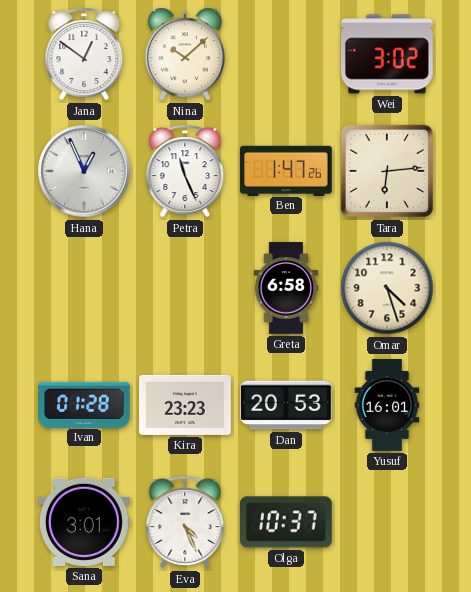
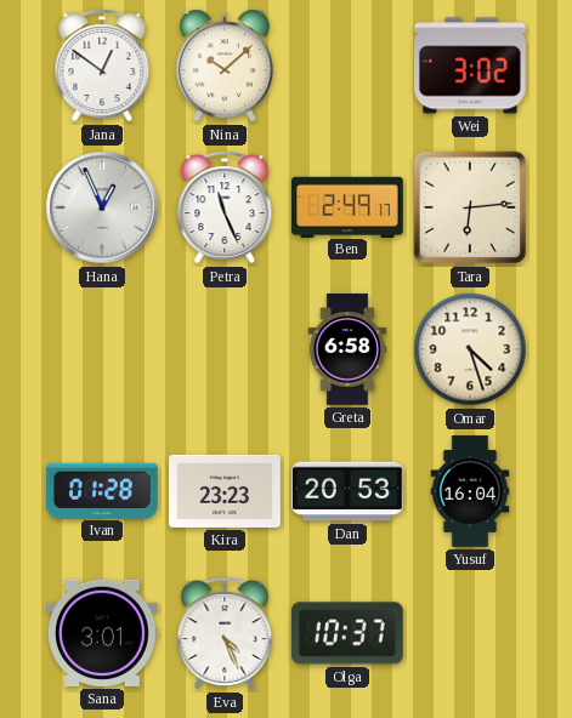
Ben: 1:47 -> 2:49 (347, 206)
Yusuf: 16:01 -> 16:04 (470, 491)
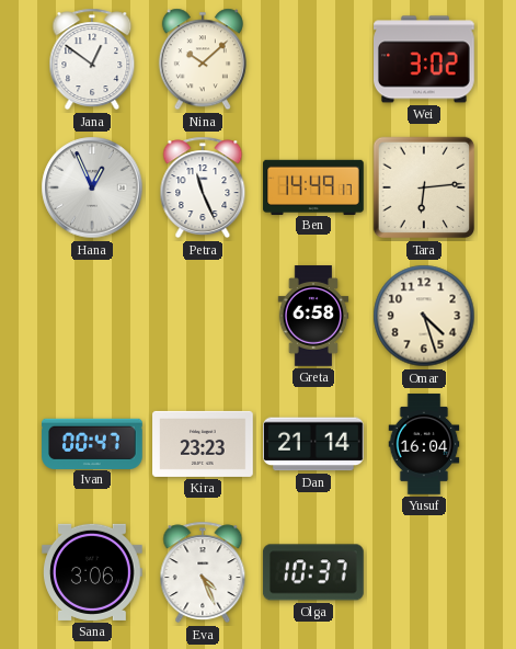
Ben: 2:49 -> 14:49 (313, 186)
Ivan: 01:28 -> 00:47 (92, 443)
Dan: 20:53 -> 21:14 (314, 444)
Sana: 3:01 -> 3:06 (93, 572)
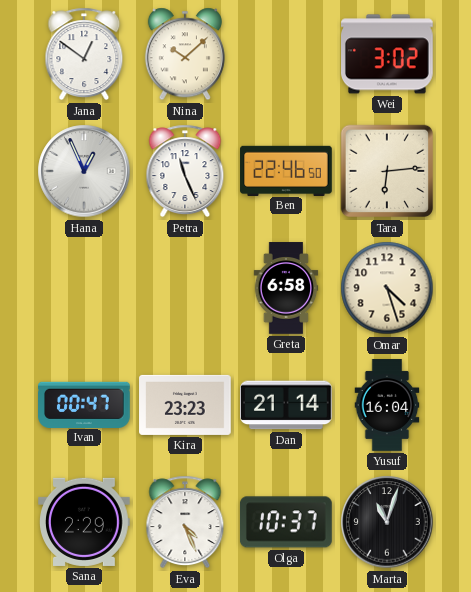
Ben: 14:49 -> 22:46 (286, 170)
Sana: 3:06 -> 2:29 (85, 522)
Marta: none -> 11:03 (387, 522)
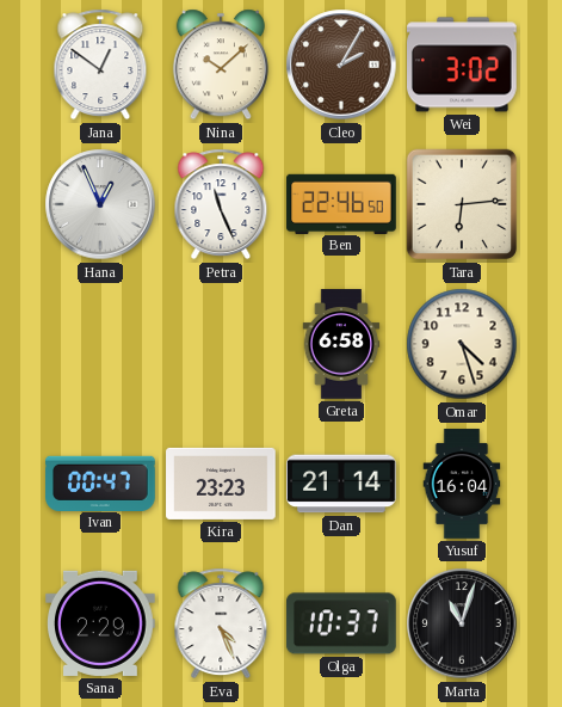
Cleo: none -> 2:05 (341, 64)
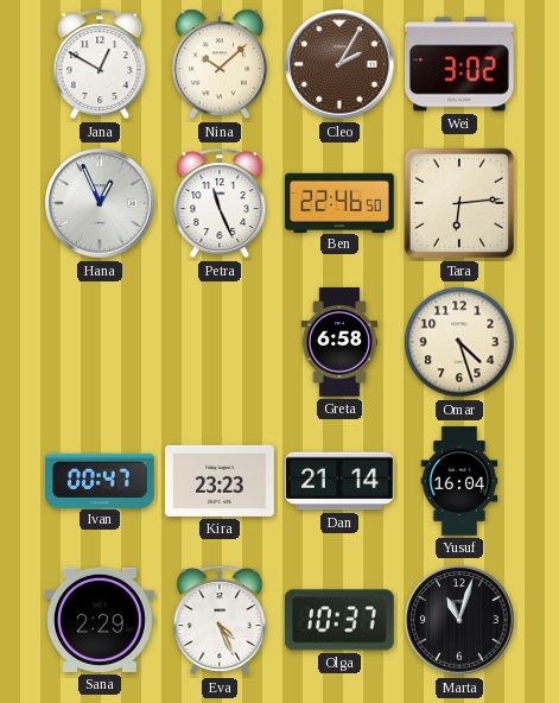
Jana: 12:51 -> 12:50 (100, 64)
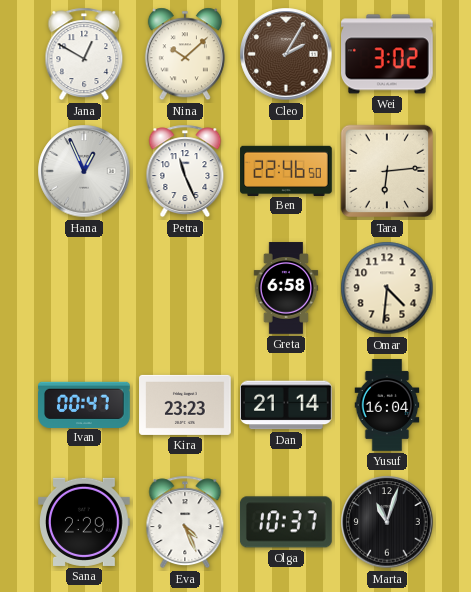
Omar: 4:27 -> 4:31 (387, 288)
